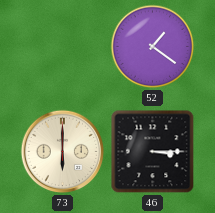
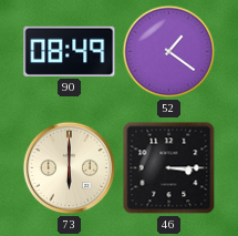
90: none -> 08:49 (70, 51)
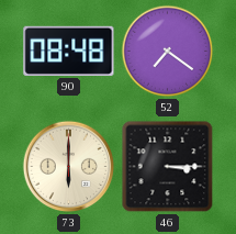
90: 08:49 -> 08:48 (69, 51)
52: 1:21 -> 7:21 (168, 52)
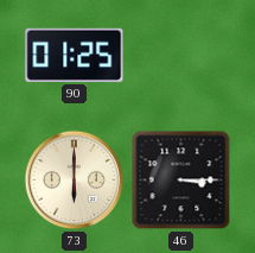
90: 08:48 -> 01:25 (75, 55)
52: 7:21 -> none (168, 52)
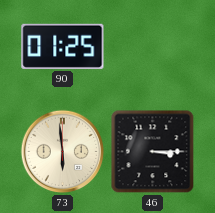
73: 6:00 -> 5:59 (63, 152)
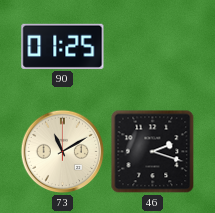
73: 5:59 -> 11:10 (63, 152)
46: 3:15 -> 2:18 (153, 152)
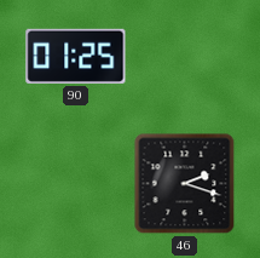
73: 11:10 -> none (63, 152)
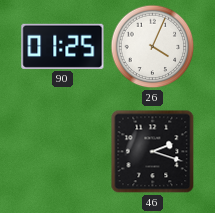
26: none -> 4:04 (153, 47)
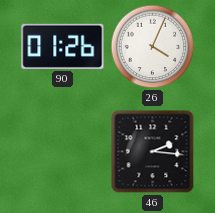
90: 01:25 -> 01:26 (63, 46)
46: 2:18 -> 2:16 (153, 152)
